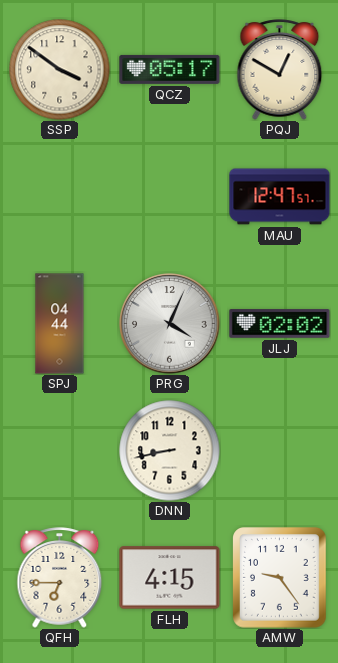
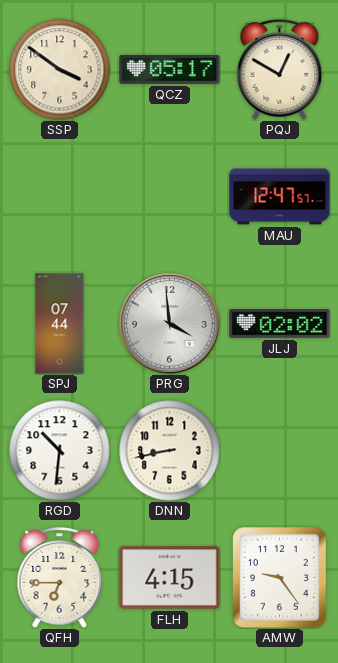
SPJ: 04:44 -> 07:44 (60, 324)
PRG: 4:04 -> 3:59 (170, 324)
RGD: none -> 10:31 (60, 451)
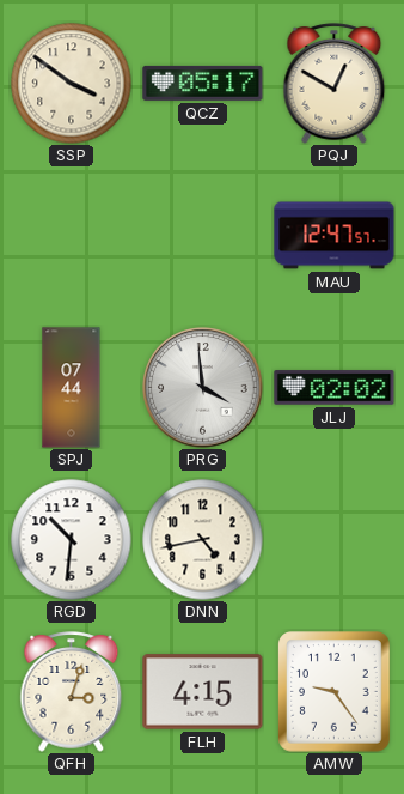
DNN: 8:43 -> 4:43 (203, 540)
QFH: 6:45 -> 3:03 (72, 692)
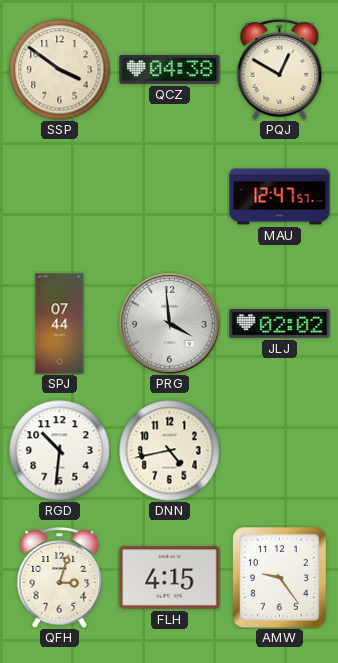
QCZ: 05:17 -> 04:38 (170, 69)
